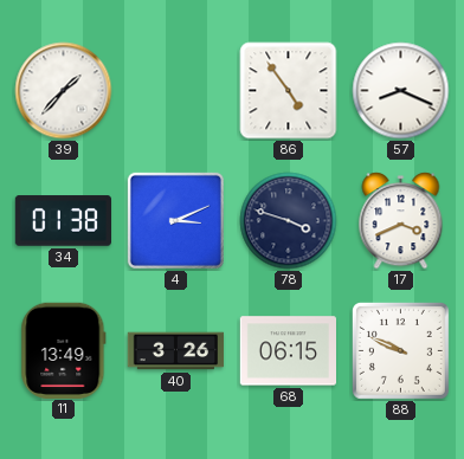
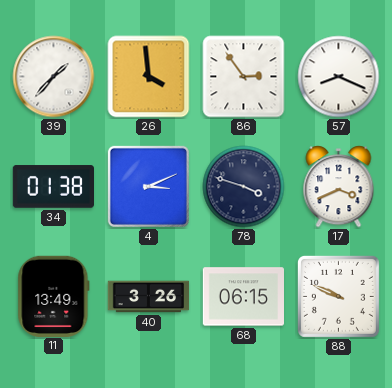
26: none -> 3:59 (149, 77)
86: 4:54 -> 2:54 (244, 77)
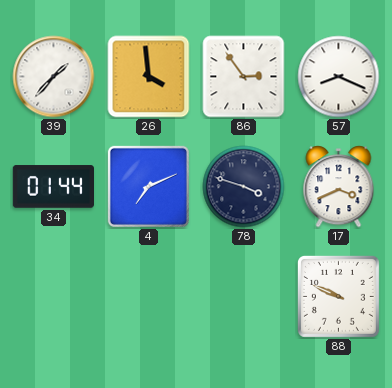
34: 01:38 -> 01:44 (53, 187)
4: 3:11 -> 7:11 (148, 186)
11: 13:49 -> none (54, 296)
40: 3:26 -> none (149, 297)
68: 06:15 -> none (243, 297)
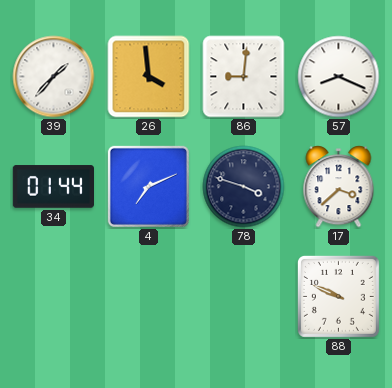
86: 2:54 -> 9:01 (244, 77)
17: 3:41 -> 3:38 (339, 187)
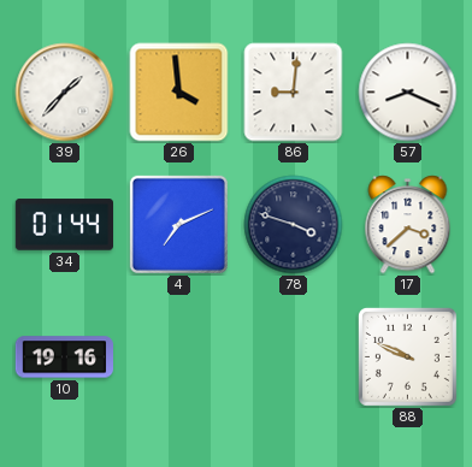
10: none -> 19:16 (64, 357)
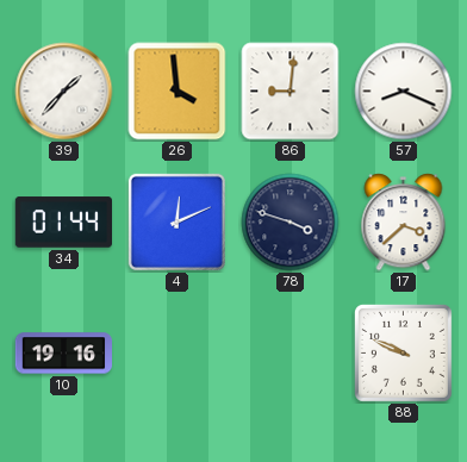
4: 7:11 -> 12:11 (176, 221)
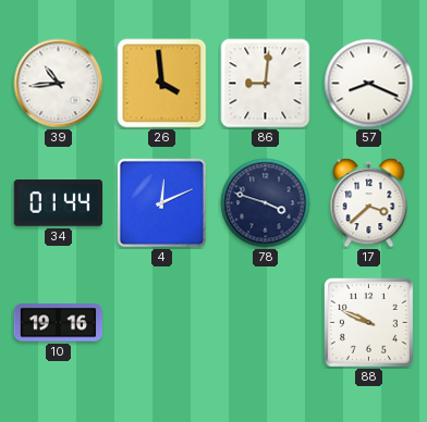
39: 1:37 -> 10:44 (59, 84)
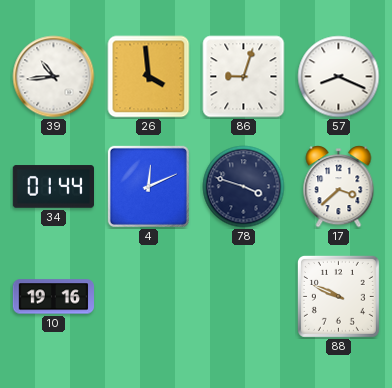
86: 9:01 -> 9:03 (244, 77)
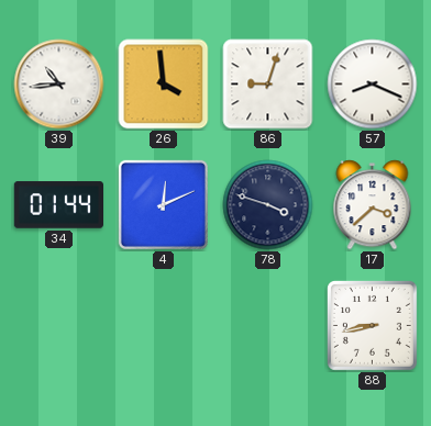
10: 19:16 -> none (53, 297)
88: 9:49 -> 8:43 (372, 325)
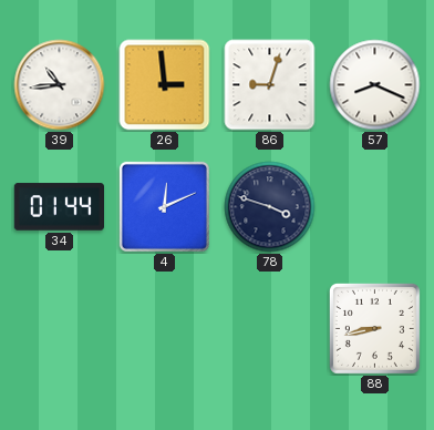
26: 3:59 -> 2:59 (165, 85)
17: 3:38 -> none (373, 205)
